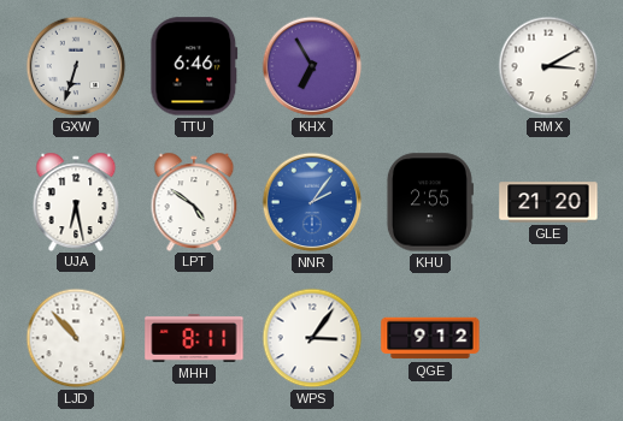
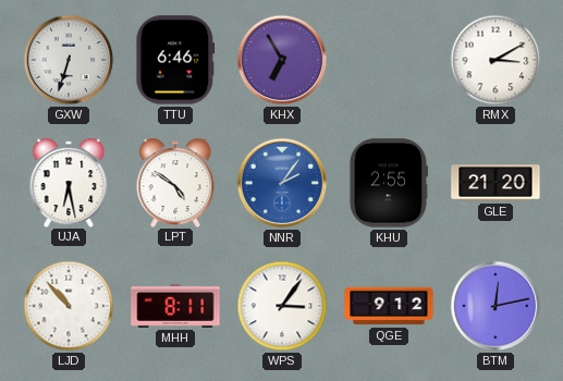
BTM: none -> 12:13 (495, 306)
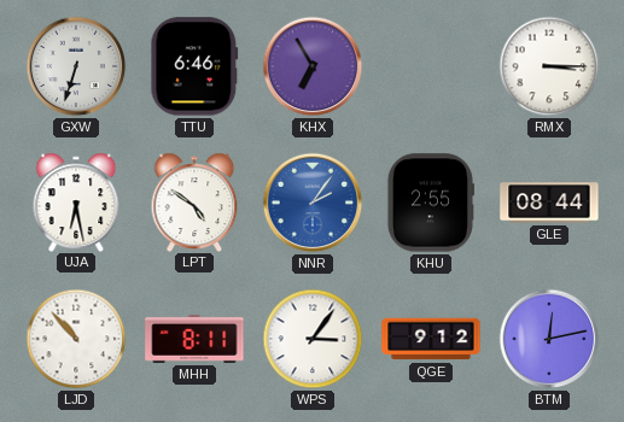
RMX: 3:10 -> 3:15 (549, 66)
GLE: 21:20 -> 08:44 (549, 203)
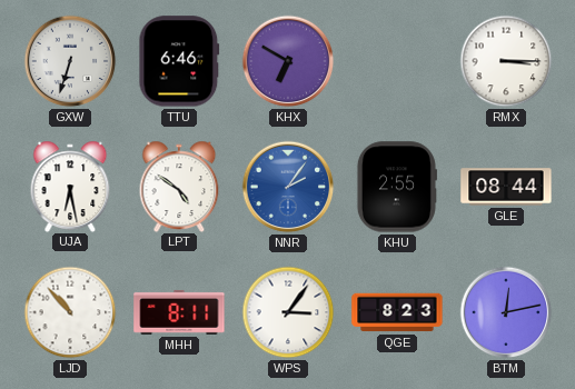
KHX: 6:55 -> 6:50 (288, 61)
QGE: 9:12 -> 8:23 (397, 312)
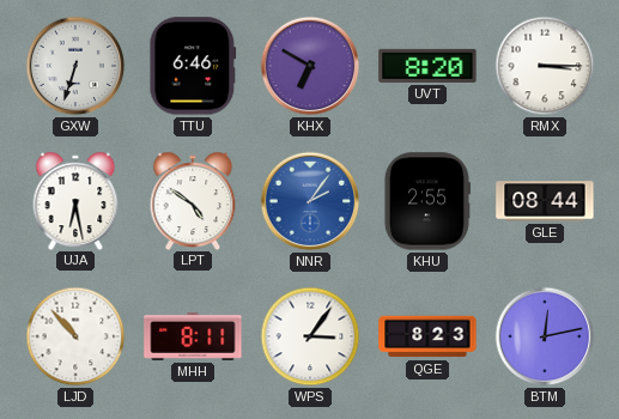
UVT: none -> 8:20 (427, 66)
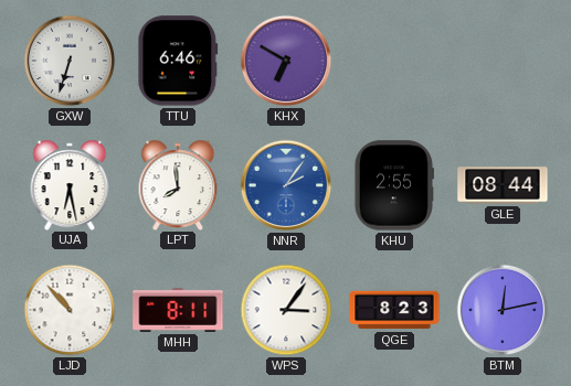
UVT: 8:20 -> none (427, 66)
RMX: 3:15 -> none (545, 66)
LPT: 4:51 -> 7:59 (178, 184)
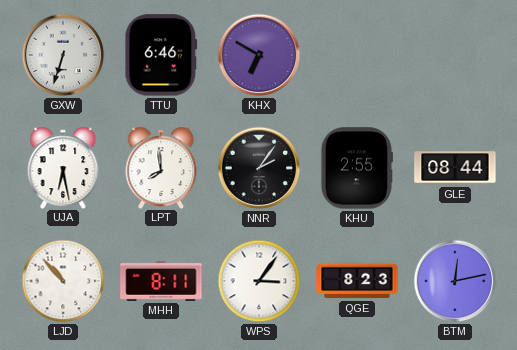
NNR dial: blue -> black (259, 168)
